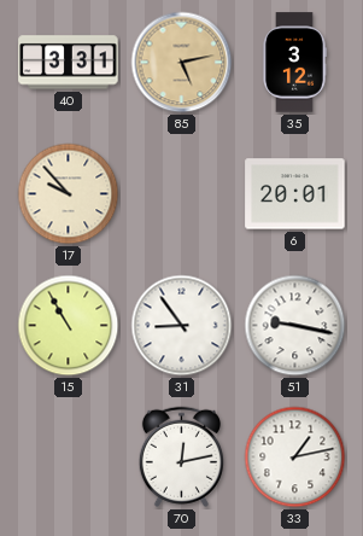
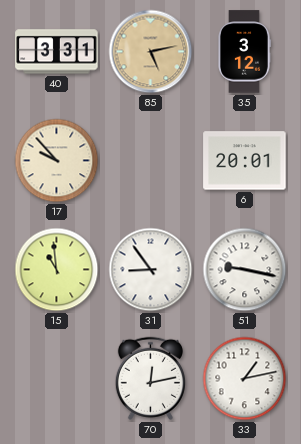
15: 10:55 -> 10:59 (57, 270)
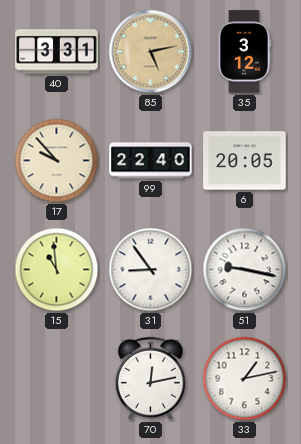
99: none -> 22:40 (151, 161)
6: 20:01 -> 20:05 (245, 161)
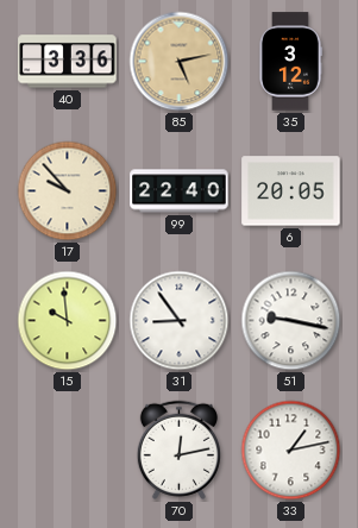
40: 3:31 -> 3:36 (68, 62)
15: 10:59 -> 9:59 (68, 321)
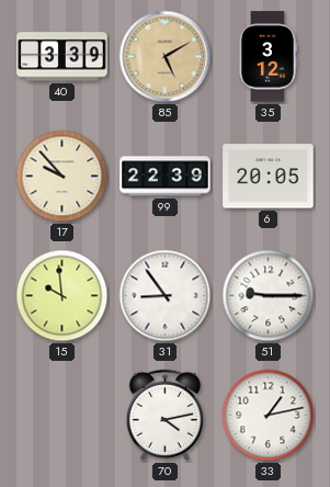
40: 3:36 -> 3:39 (62, 57)
85: 5:13 -> 5:10 (166, 57)
99: 22:40 -> 22:39 (166, 177)
51: 9:17 -> 9:15 (269, 296)
70: 12:13 -> 4:13 (164, 415)
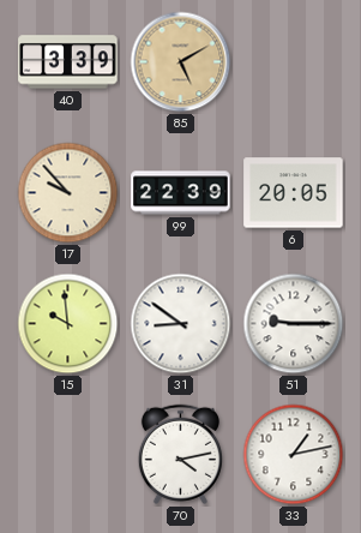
35: 3:12 -> none (268, 57)
31: 8:54 -> 8:51 (181, 324)
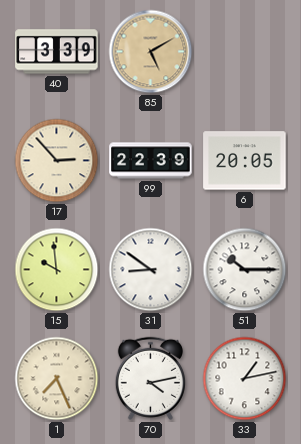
17: 9:53 -> 2:53 (57, 161)
51: 9:15 -> 10:15 (245, 270)
1: none -> 7:26 (57, 379)
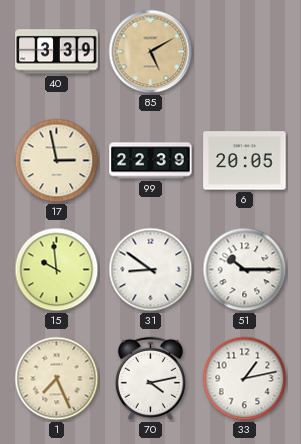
17: 2:53 -> 2:58 (57, 161)
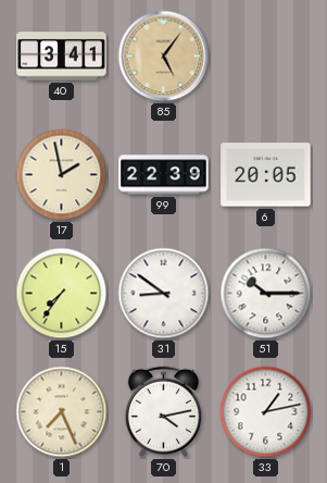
40: 3:39 -> 3:41 (62, 57)
85: 5:10 -> 5:06 (164, 57)
17: 2:58 -> 1:58 (62, 175)
15: 9:59 -> 7:36 (62, 294)
